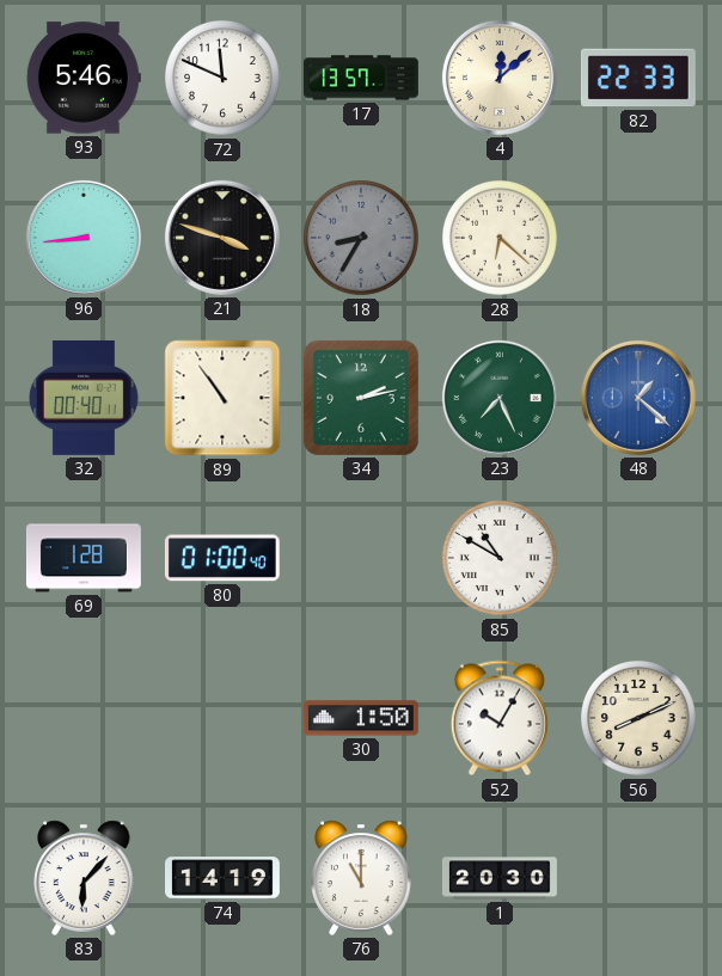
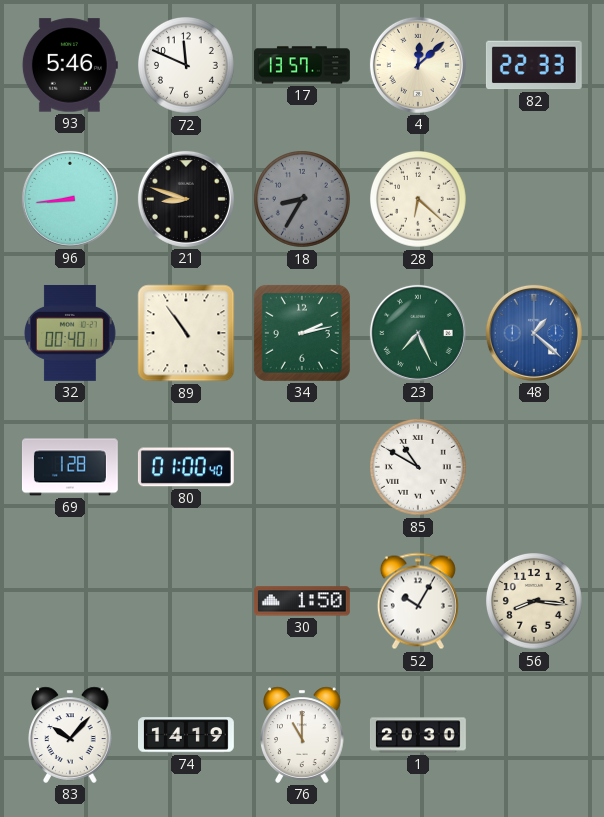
21: 3:48 -> 8:48 (186, 199)
56: 8:11 -> 8:16 (535, 602)
83: 6:07 -> 10:07 (70, 735)
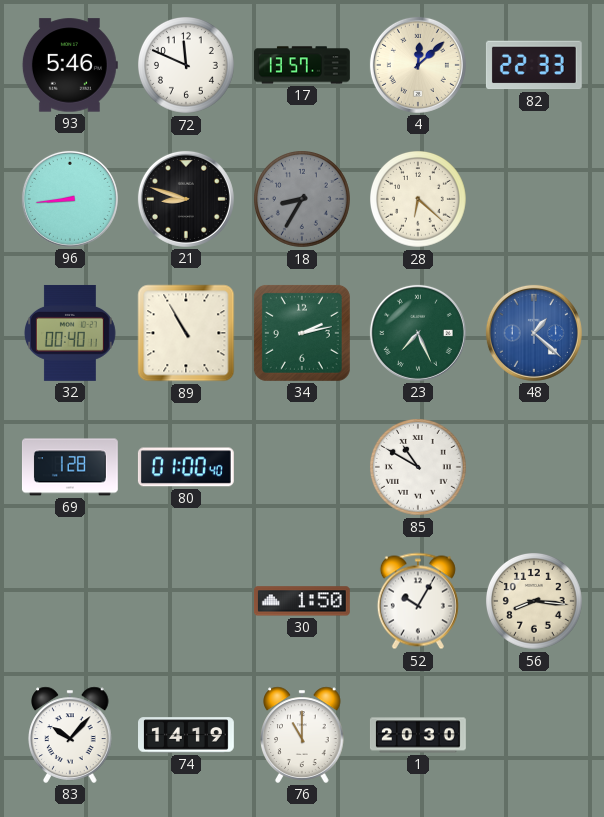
89: 10:54 -> 10:55 (186, 333)
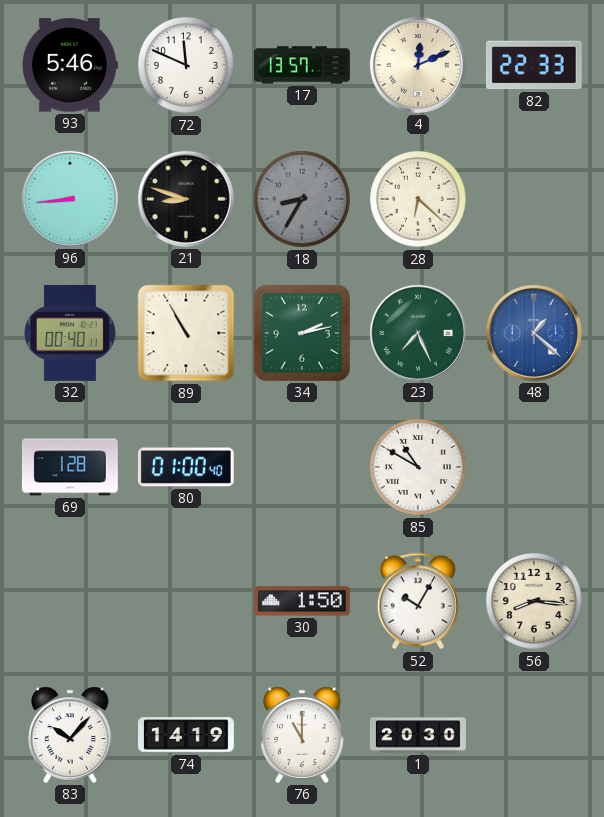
4: 12:08 -> 12:11 (418, 65)
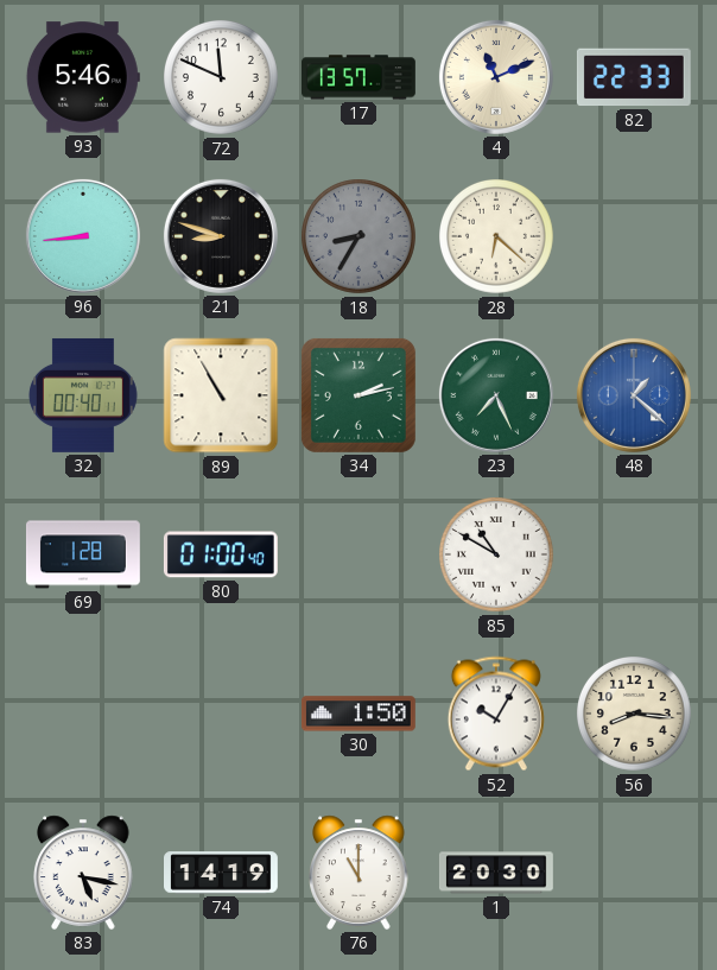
4: 12:11 -> 11:11 (496, 77)
83: 10:07 -> 5:17 (83, 873)
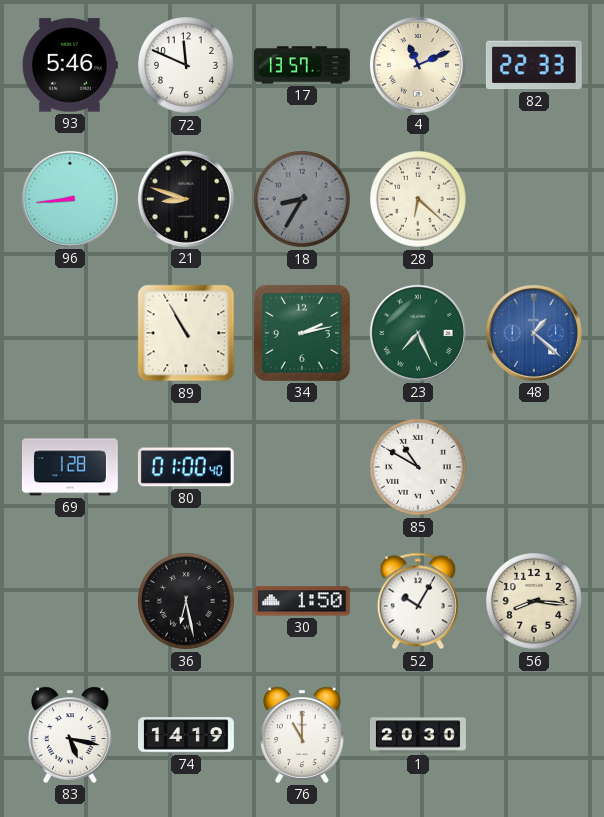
32: 00:40 -> none (83, 395)
36: none -> 6:28 (187, 602)
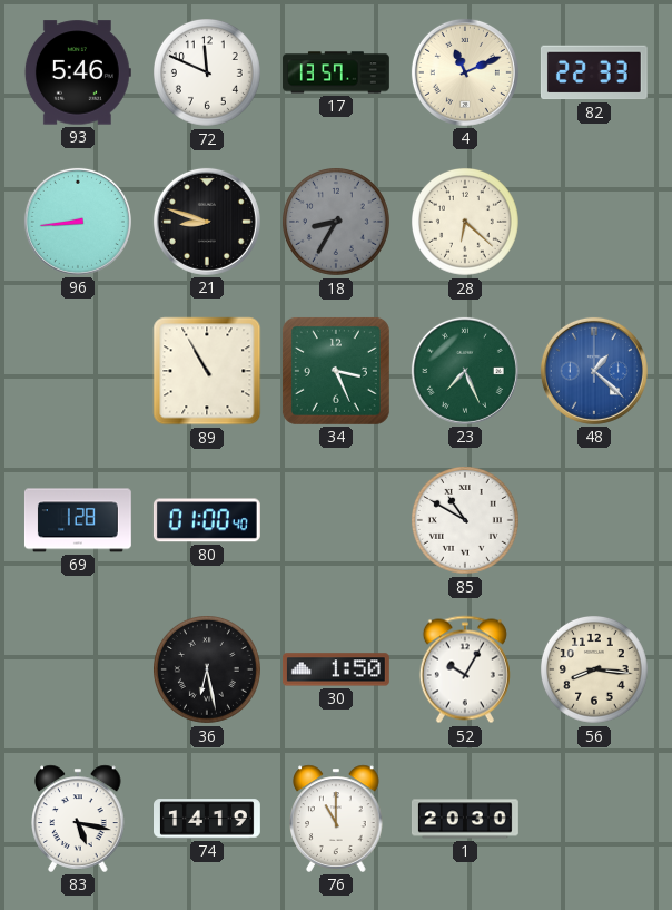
34: 2:13 -> 3:26 (336, 371)
